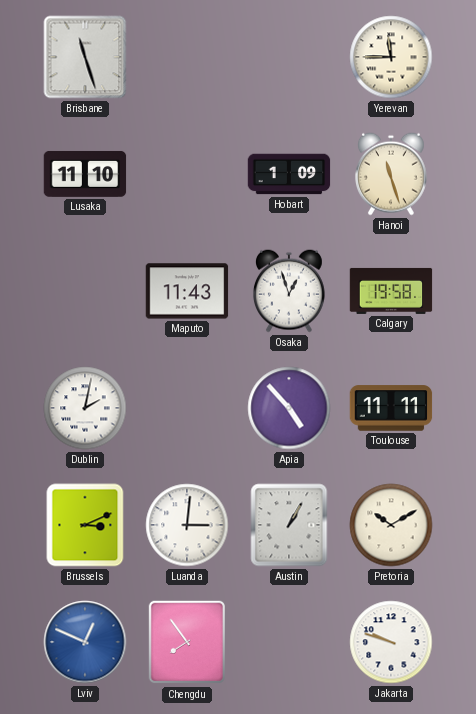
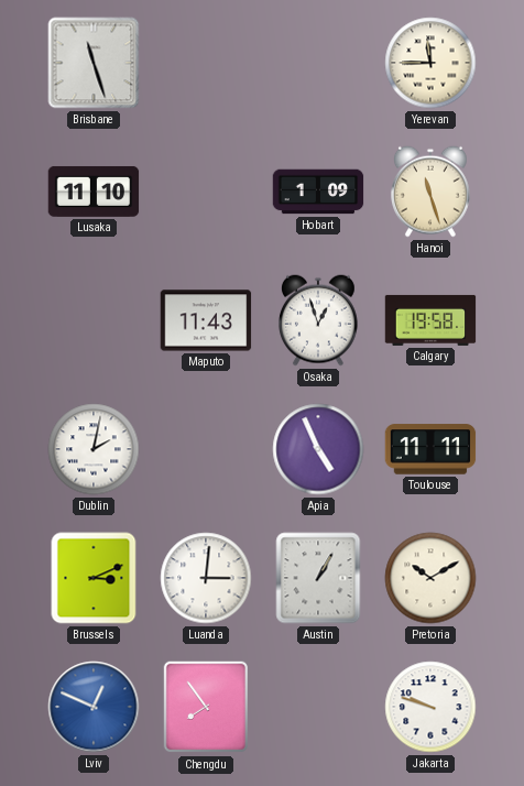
Apia: 4:53 -> 4:56 (318, 449)
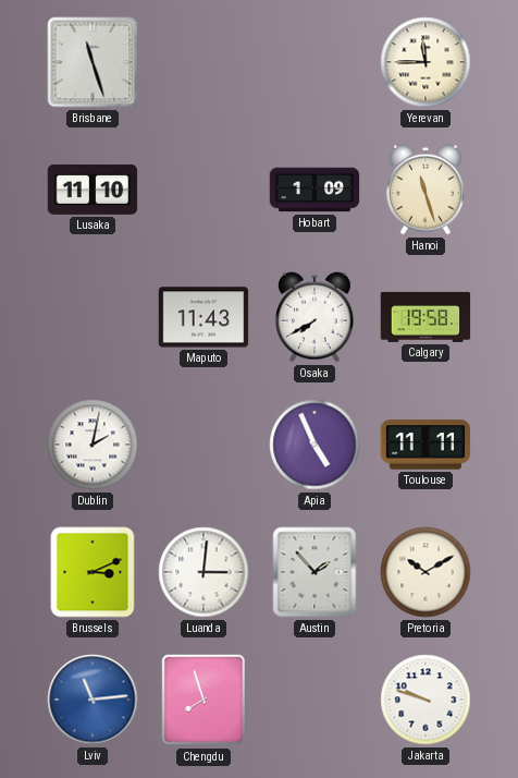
Osaka: 12:57 -> 7:40 (314, 317)
Austin: 1:05 -> 1:53 (314, 572)
Lviv: 12:49 -> 11:14 (92, 700)
Chengdu: 7:54 -> 7:57 (202, 700)
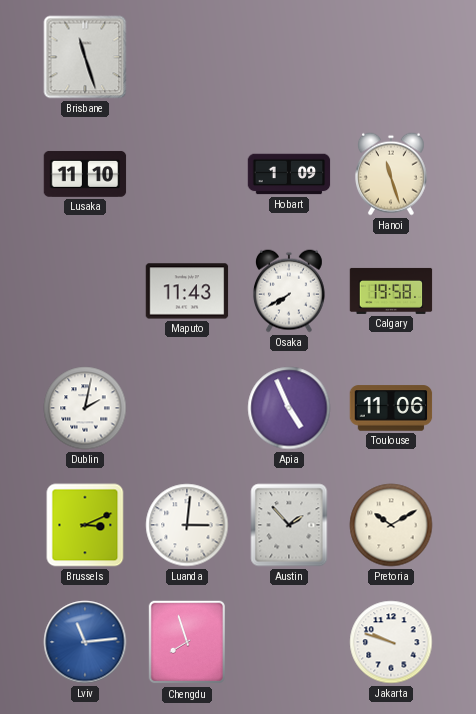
Yerevan: 11:45 -> none (425, 62)
Toulouse: 11:11 -> 11:06 (391, 408)
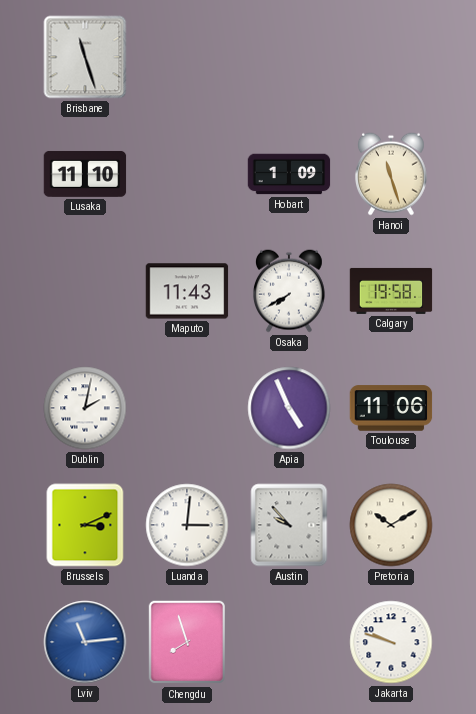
Austin: 1:53 -> 9:53 (289, 525)
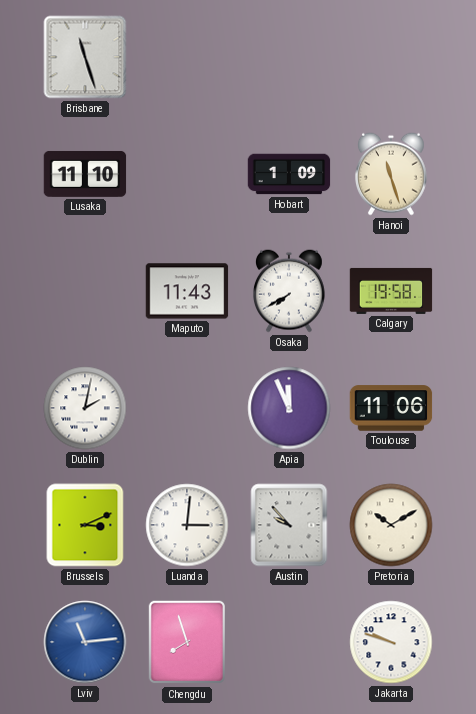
Apia: 4:56 -> 11:56 (289, 408)
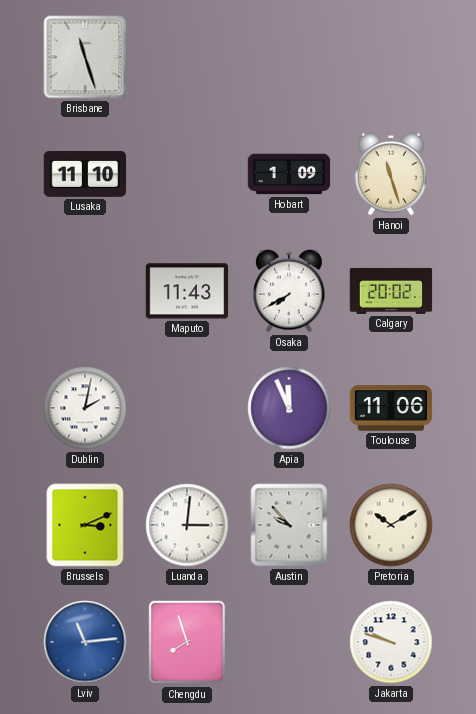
Calgary: 19:58 -> 20:02 (391, 291)
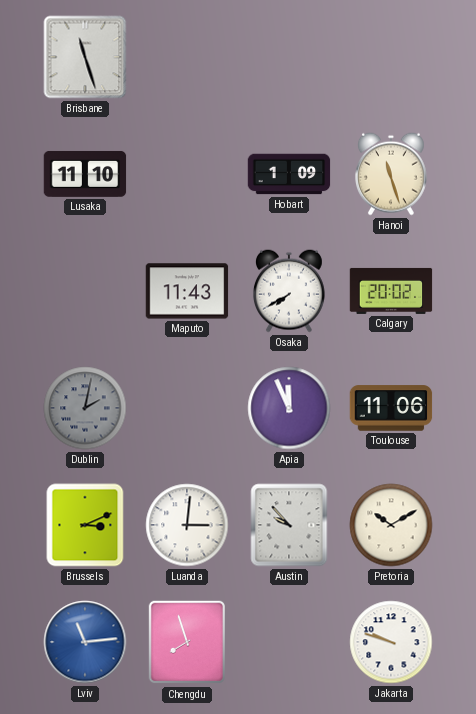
Dublin dial: white -> grey (85, 408)
